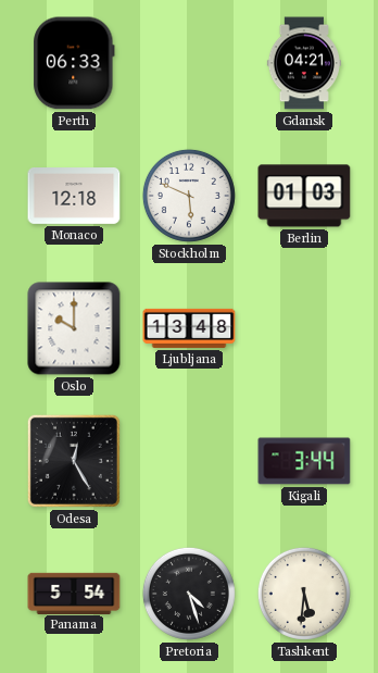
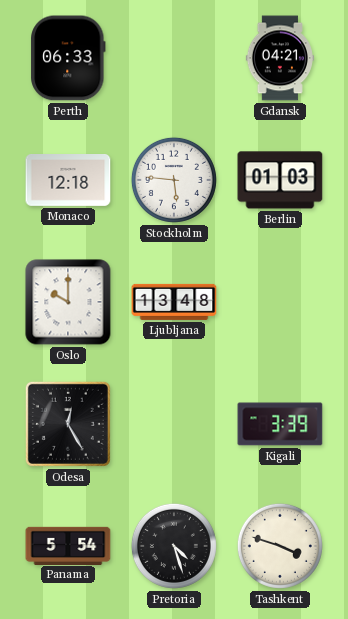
Stockholm: 5:49 -> 5:46 (174, 180)
Kigali: 3:44 -> 3:39 (280, 424)
Tashkent: 5:31 -> 3:48 (280, 546)
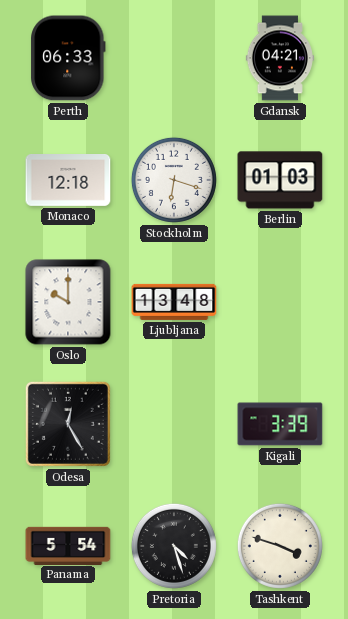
Stockholm: 5:46 -> 6:18 (174, 180)
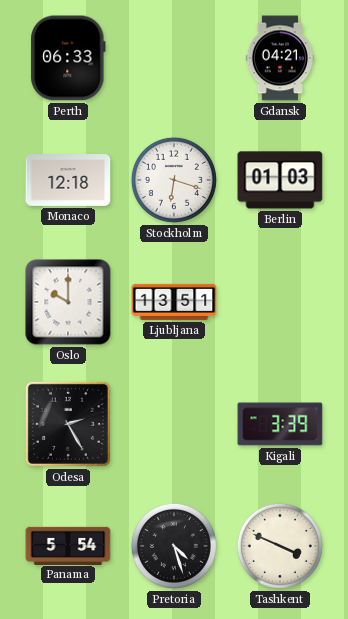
Ljubljana: 13:48 -> 13:51 (174, 302)
Odesa: 12:25 -> 2:25 (68, 424)
Tashkent: 3:48 -> 3:49 (280, 546)
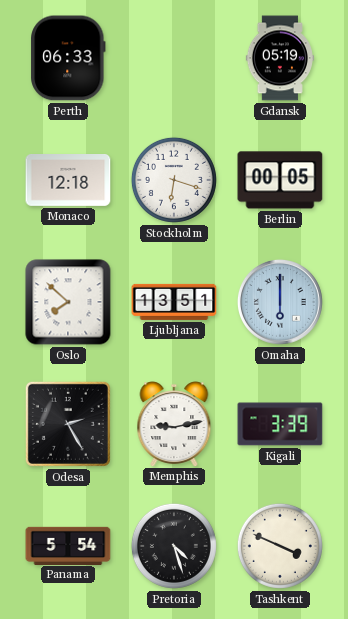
Gdansk: 04:21 -> 05:19 (280, 58)
Berlin: 01:03 -> 00:05 (280, 180)
Oslo: 10:00 -> 7:52 (68, 302)
Omaha: none -> 6:00 (280, 302)
Memphis: none -> 9:13 (174, 424)
